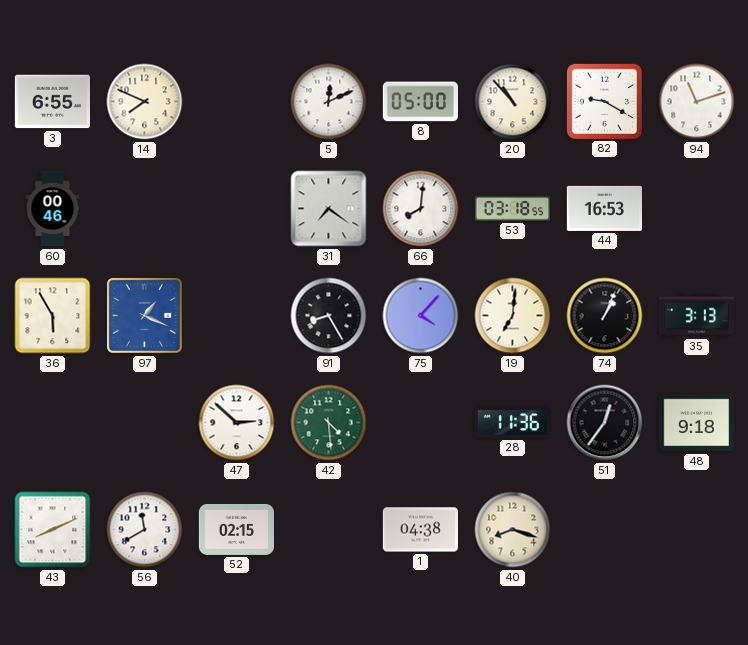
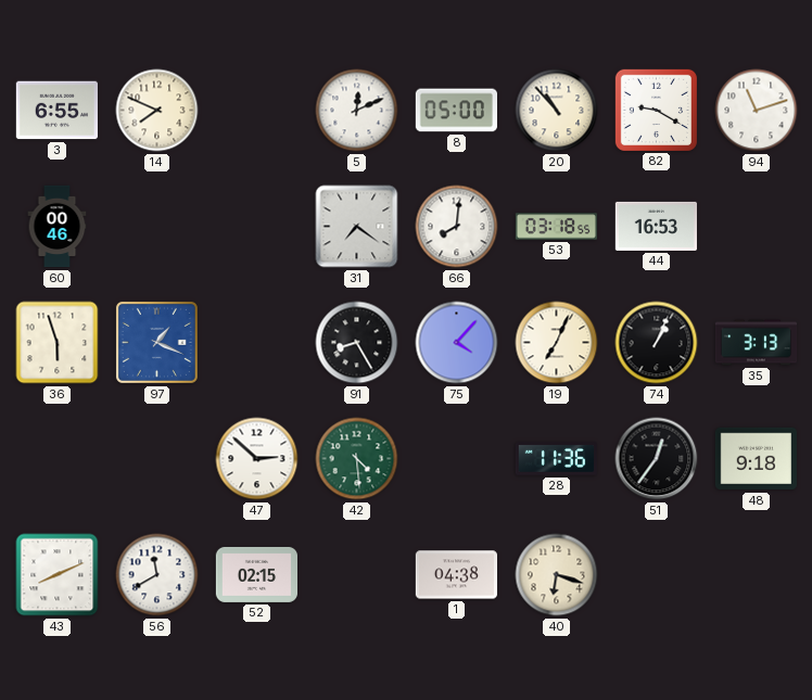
36: 5:55 -> 5:57 (58, 343)
19: 7:01 -> 7:04 (557, 343)
40: 8:18 -> 6:18 (557, 575)
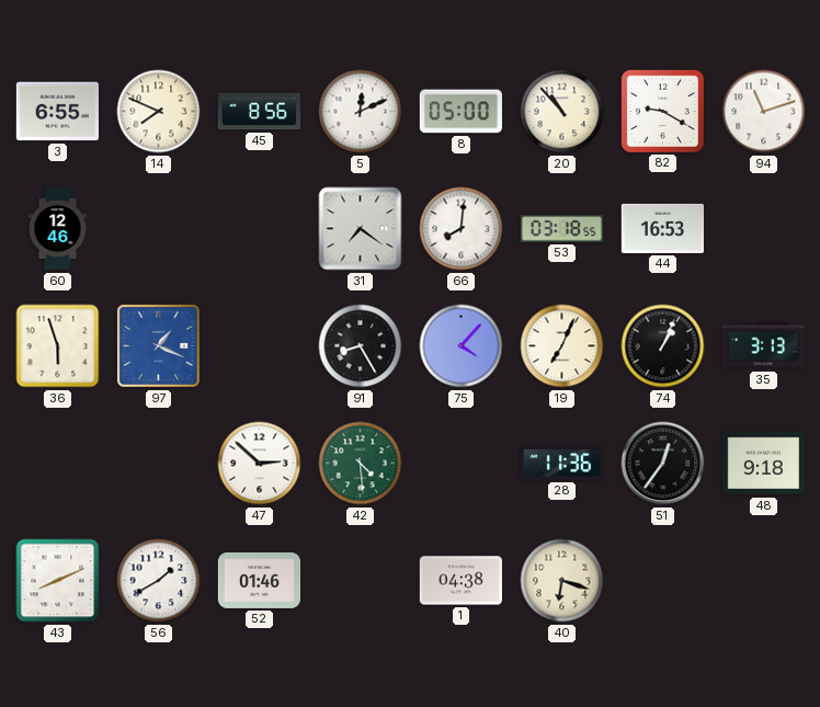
45: none -> 8:56 (259, 112)
60: 00:46 -> 12:46 (58, 229)
56: 11:40 -> 1:40 (159, 581)
52: 02:15 -> 01:46 (260, 580)
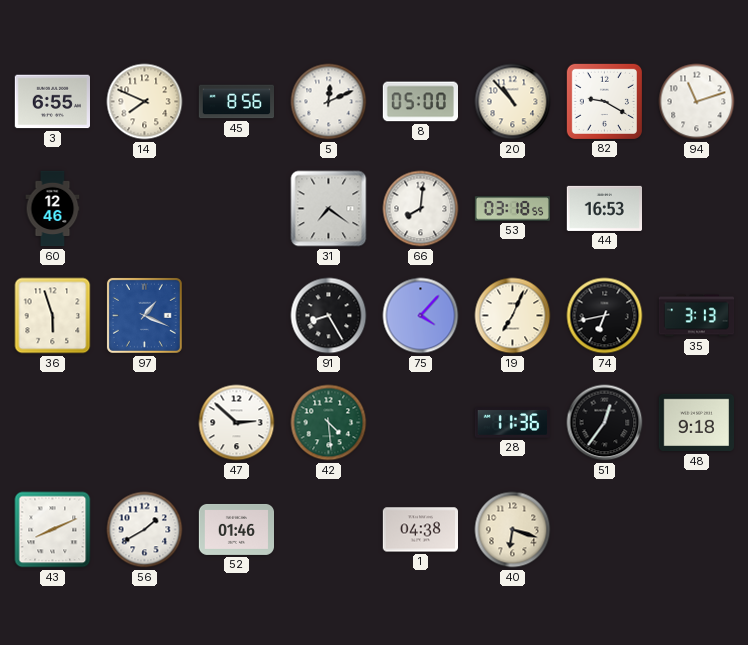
74: 1:04 -> 6:43 (605, 316)
